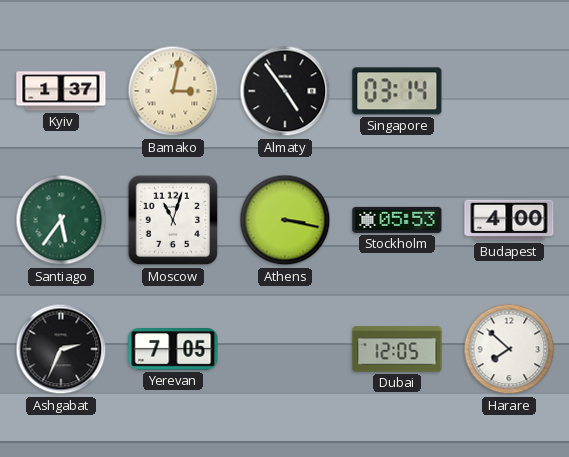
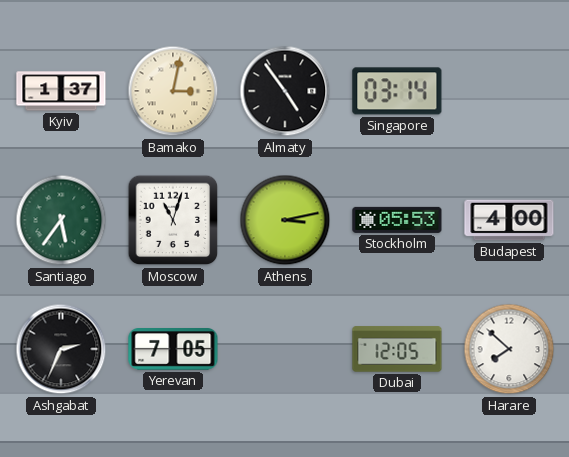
Athens: 3:17 -> 3:13 (285, 220)
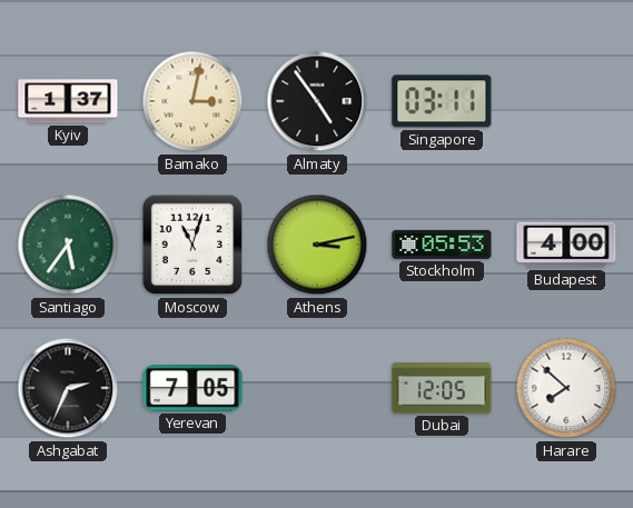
Singapore: 03:14 -> 03:11 (442, 101)
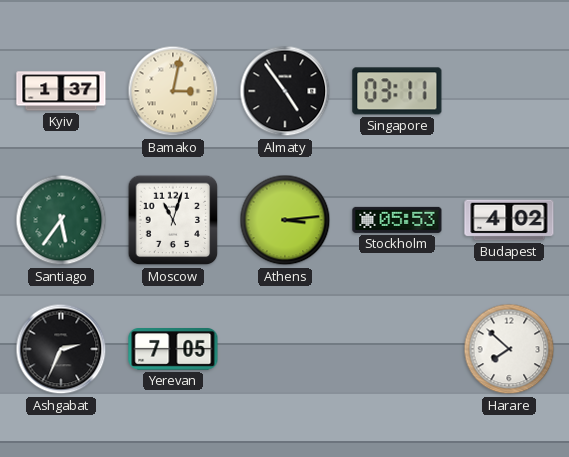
Athens: 3:13 -> 3:14 (285, 220)
Budapest: 4:00 -> 4:02 (509, 220)
Dubai: 12:05 -> none (442, 388)
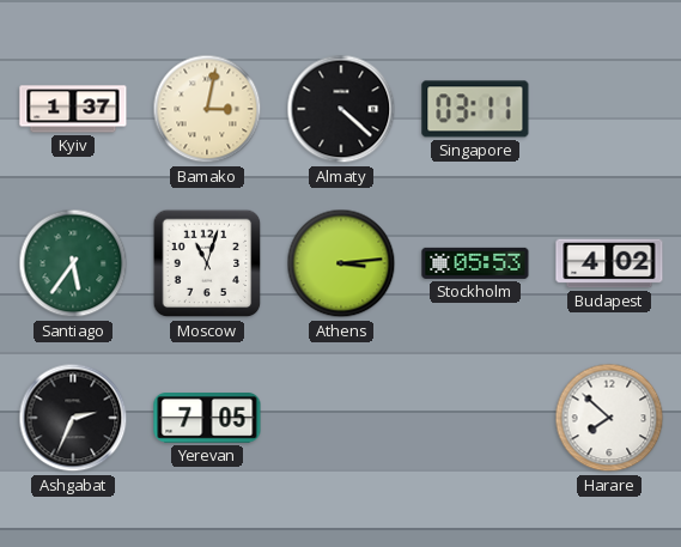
Almaty: 4:54 -> 4:22 (341, 109)
